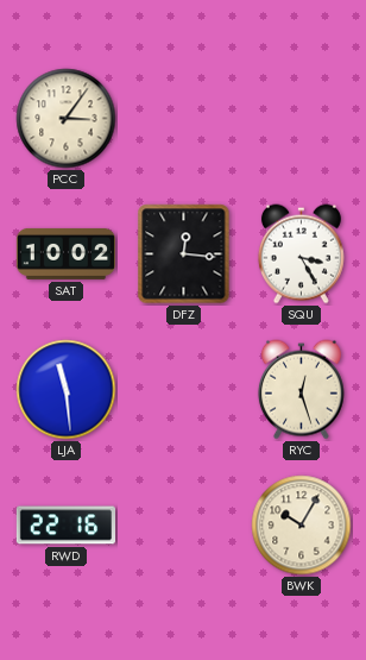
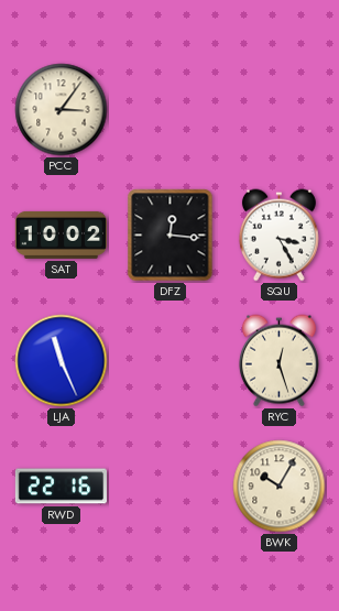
LJA: 11:29 -> 11:26 (62, 361)
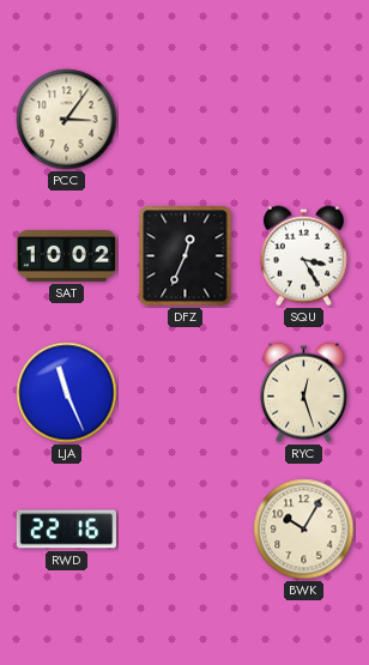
DFZ: 12:16 -> 12:34 (186, 256)
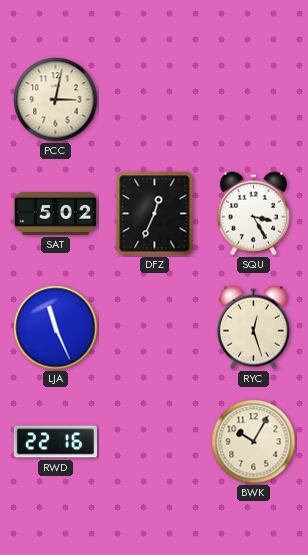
PCC: 3:06 -> 3:02 (56, 100)
SAT: 10:02 -> 5:02 (55, 213)
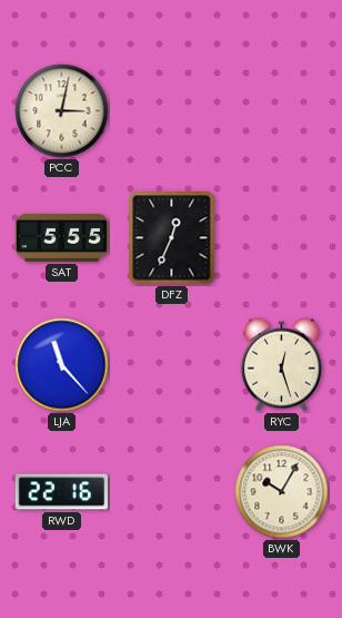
SAT: 5:02 -> 5:55 (61, 237)
SQU: 3:25 -> none (253, 214)
LJA: 11:26 -> 11:23 (62, 365)
